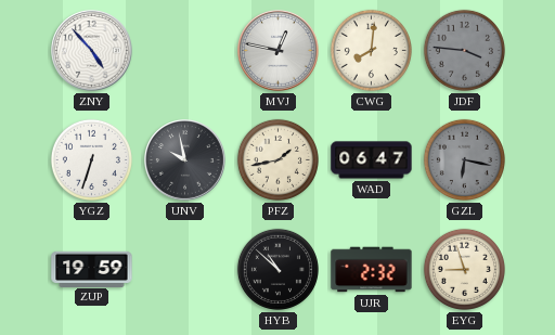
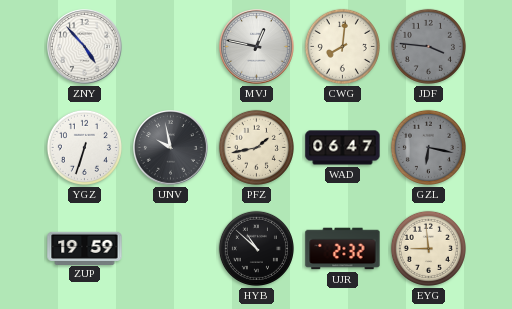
EYG: 8:57 -> 8:59 (428, 248)
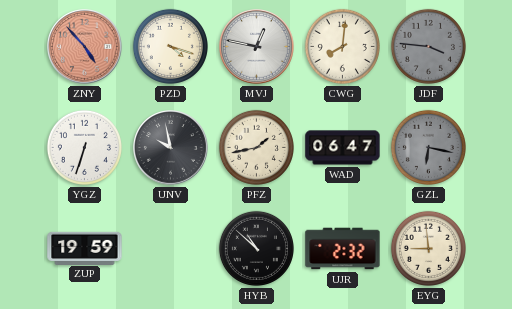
ZNY dial: white -> salmon (85, 47)
PZD: none -> 4:18 (170, 46)
